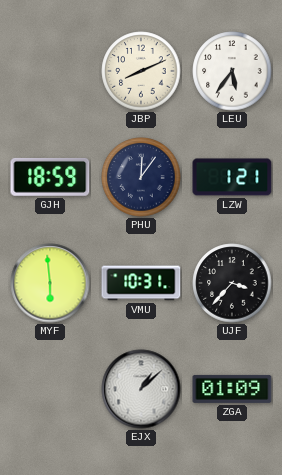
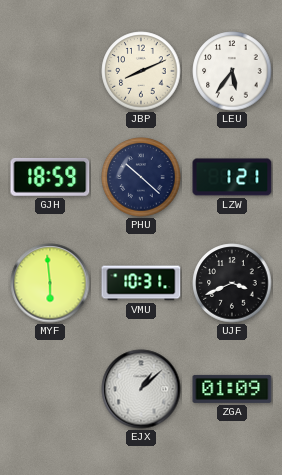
PHU: 12:06 -> 10:22 (141, 177)
UJF: 3:37 -> 3:41 (232, 283)
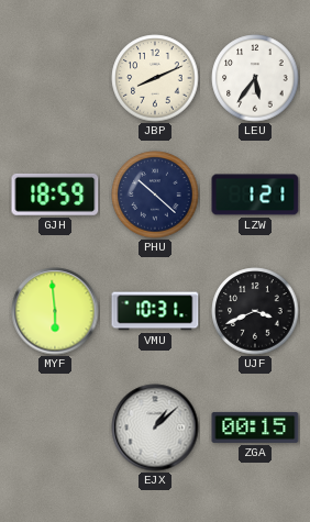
ZGA: 01:09 -> 00:15 (255, 427)
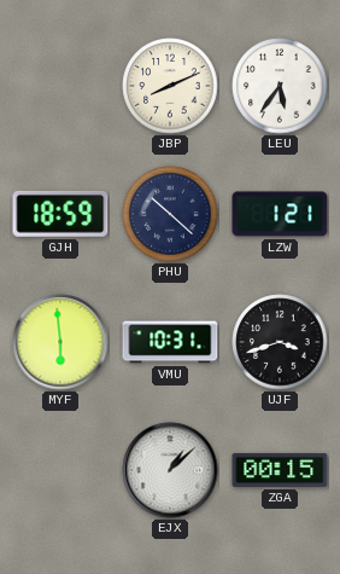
UJF: 3:41 -> 3:42 (280, 342)
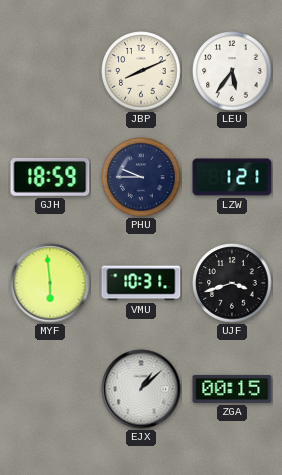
PHU: 10:22 -> 9:45 (141, 177)
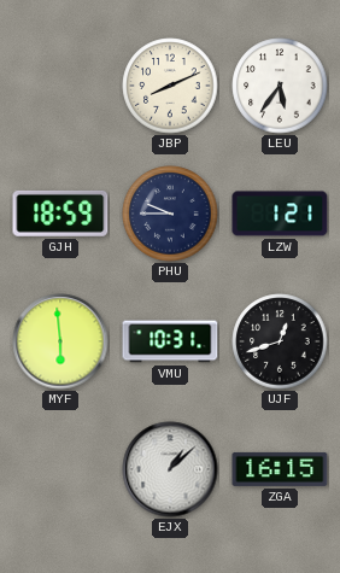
UJF: 3:42 -> 12:42 (280, 341)
ZGA: 00:15 -> 16:15 (280, 469)
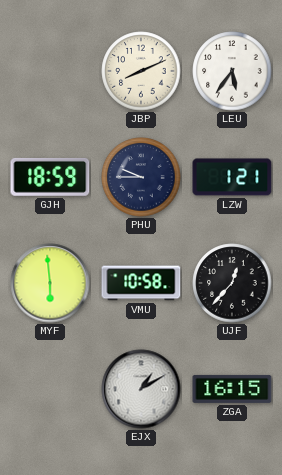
VMU: 10:31 -> 10:58 (141, 283)
UJF: 12:42 -> 12:37 (232, 283)
EJX: 1:08 -> 1:10 (141, 389)
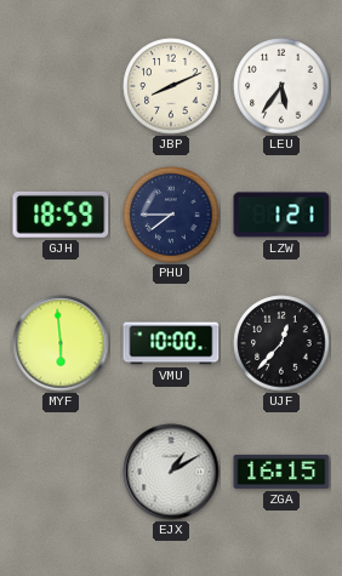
PHU: 9:45 -> 7:45 (171, 215)
VMU: 10:58 -> 10:00 (171, 343)
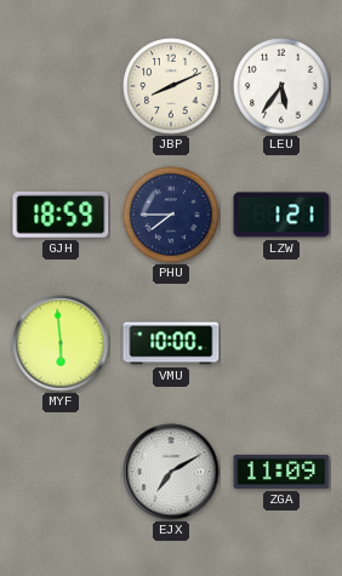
UJF: 12:37 -> none (281, 343)
EJX: 1:10 -> 7:10 (171, 472)
ZGA: 16:15 -> 11:09 (281, 472)
